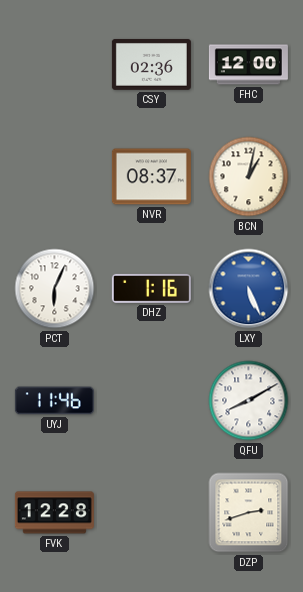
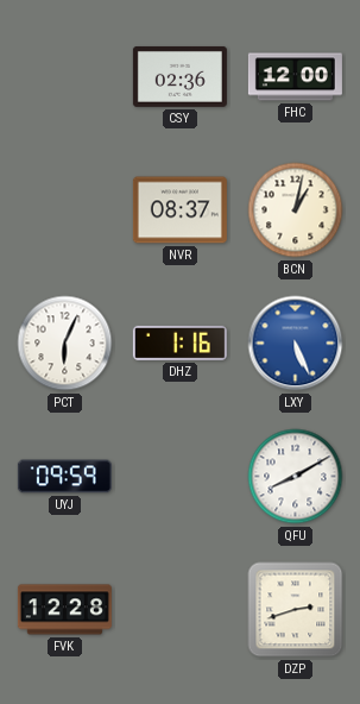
UYJ: 11:46 -> 09:59 (64, 477)
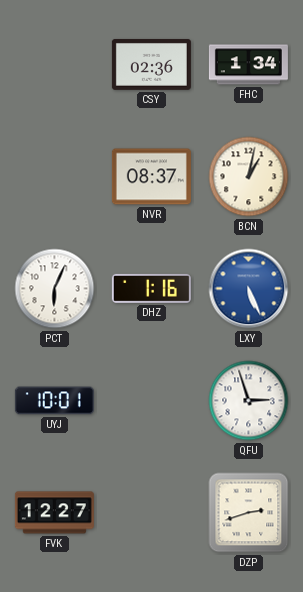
FHC: 12:00 -> 1:34 (248, 65)
UYJ: 09:59 -> 10:01 (54, 401)
QFU: 8:10 -> 2:57 (249, 401)
FVK: 12:28 -> 12:27 (54, 513)
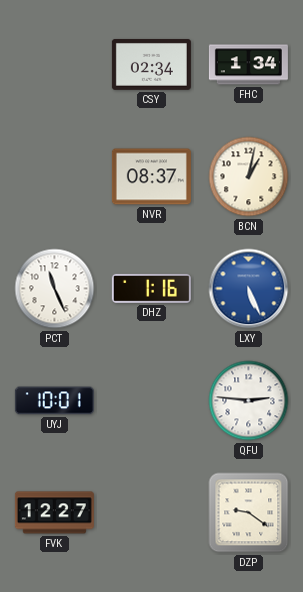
CSY: 02:36 -> 02:34 (151, 64)
PCT: 6:04 -> 11:26 (55, 289)
QFU: 2:57 -> 2:46 (249, 401)
DZP: 2:42 -> 9:21 (249, 513)
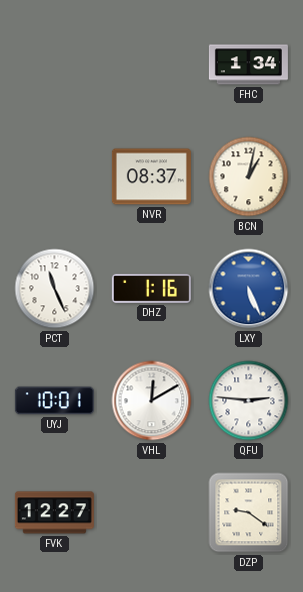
CSY: 02:34 -> none (151, 64)
VHL: none -> 12:10 (152, 401)
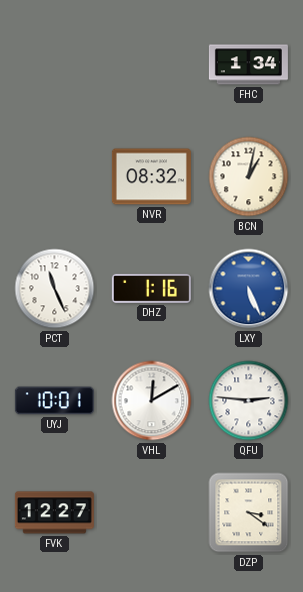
NVR: 08:37 -> 08:32 (151, 177)
DZP: 9:21 -> 3:21 (249, 513)
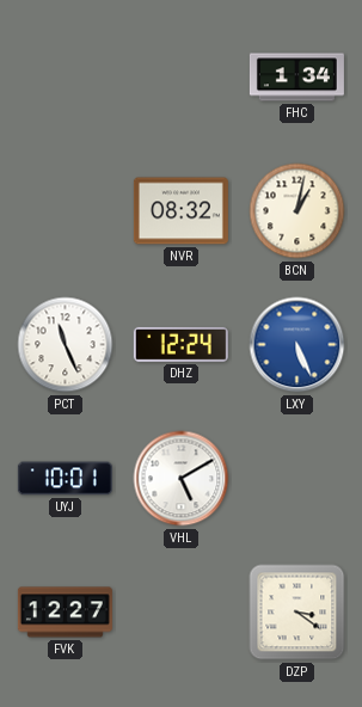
DHZ: 1:16 -> 12:24 (180, 344)
VHL: 12:10 -> 5:10 (182, 479)
QFU: 2:46 -> none (249, 401)
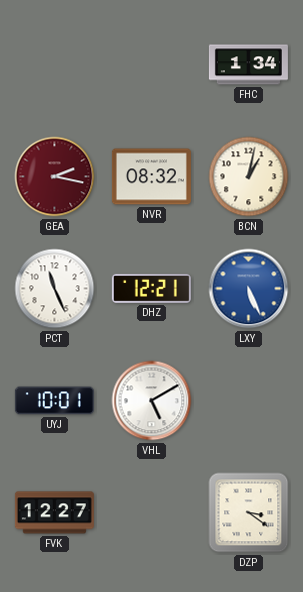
GEA: none -> 2:17 (55, 177)
DHZ: 12:24 -> 12:21 (151, 288)
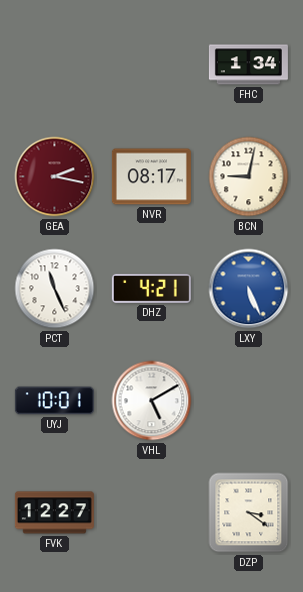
NVR: 08:32 -> 08:17 (151, 177)
BCN: 1:02 -> 9:02 (249, 177)
DHZ: 12:21 -> 4:21 (151, 288)
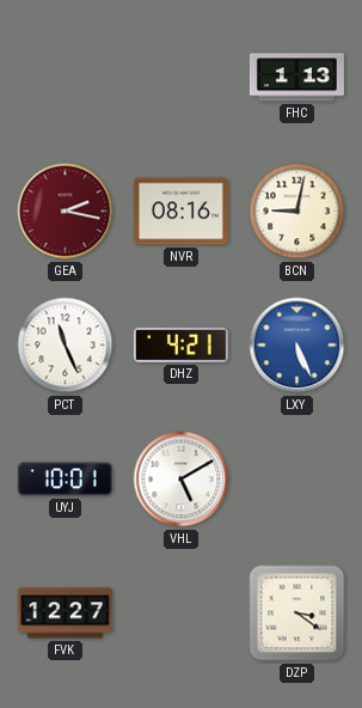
FHC: 1:34 -> 1:13 (296, 78)
NVR: 08:17 -> 08:16 (180, 212)
